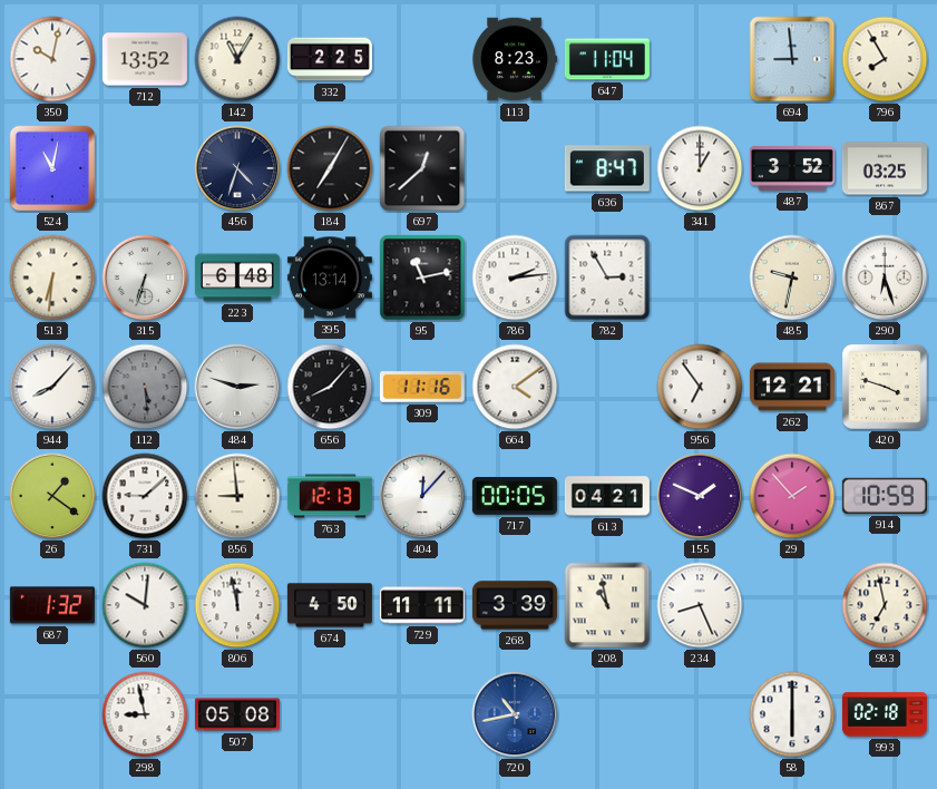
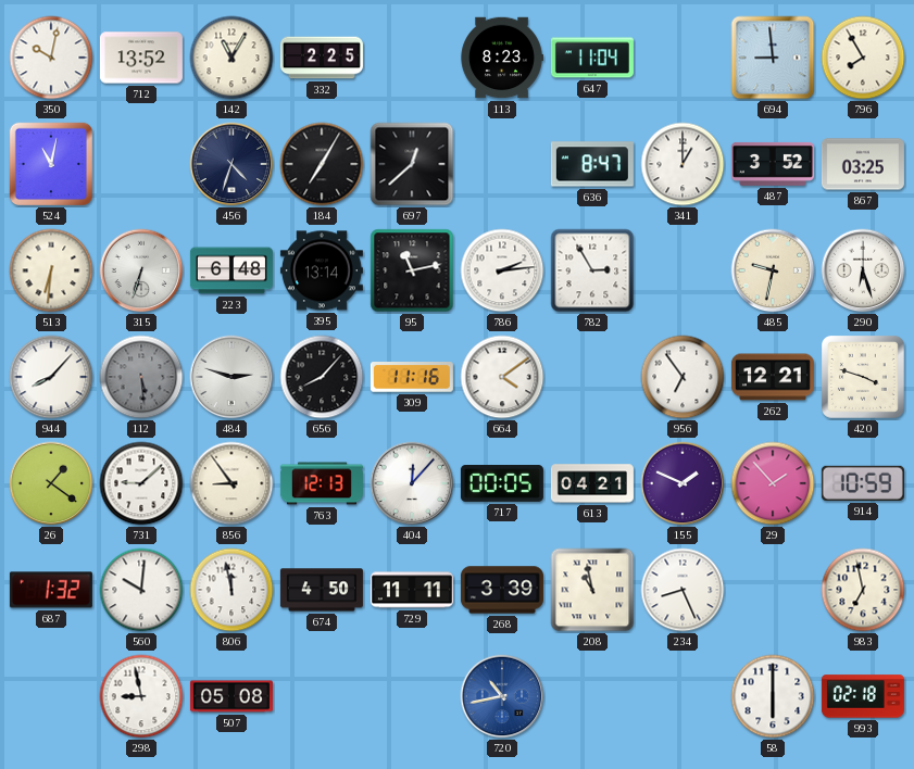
856: 8:59 -> 8:54 (231, 483)
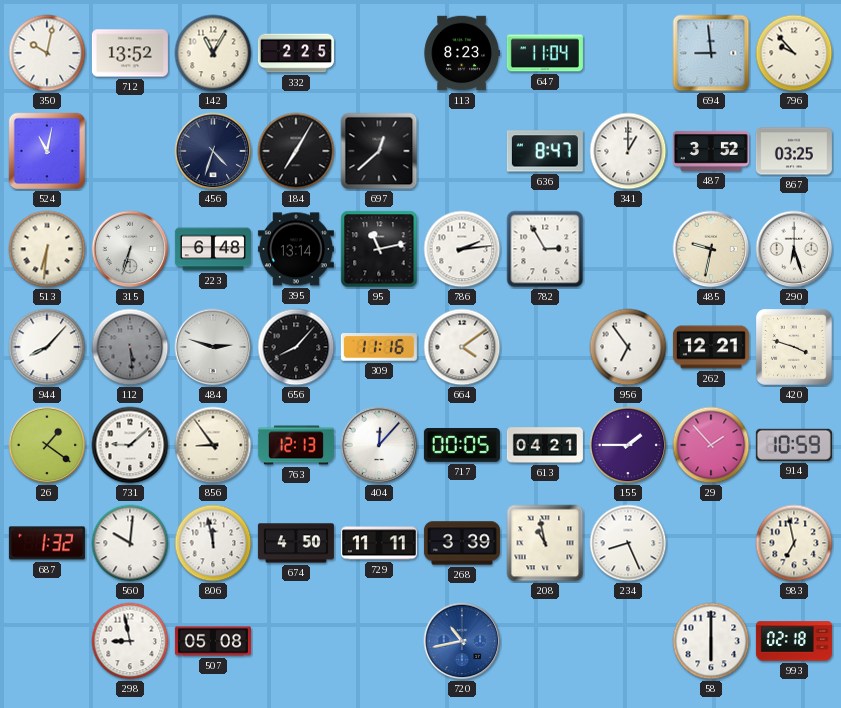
796: 7:55 -> 9:53 (794, 53)
155: 1:49 -> 1:45 (628, 445)
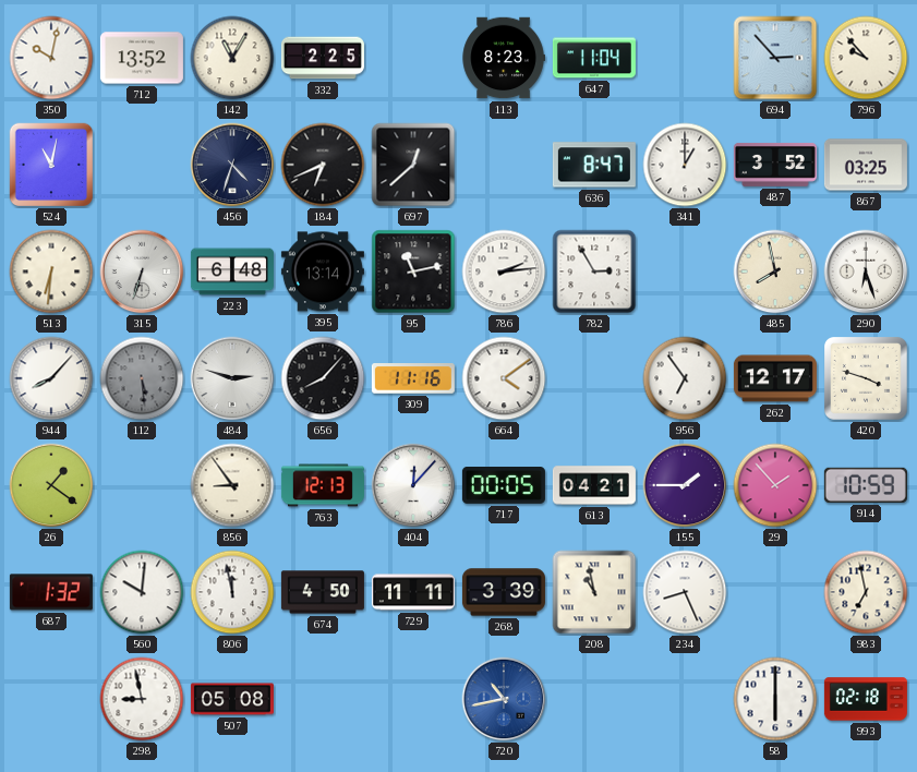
694: 8:59 -> 2:53 (775, 58)
184: 7:05 -> 6:41 (323, 165)
485: 9:32 -> 7:58 (775, 272)
262: 12:21 -> 12:17 (775, 378)
731: 9:08 -> none (130, 445)
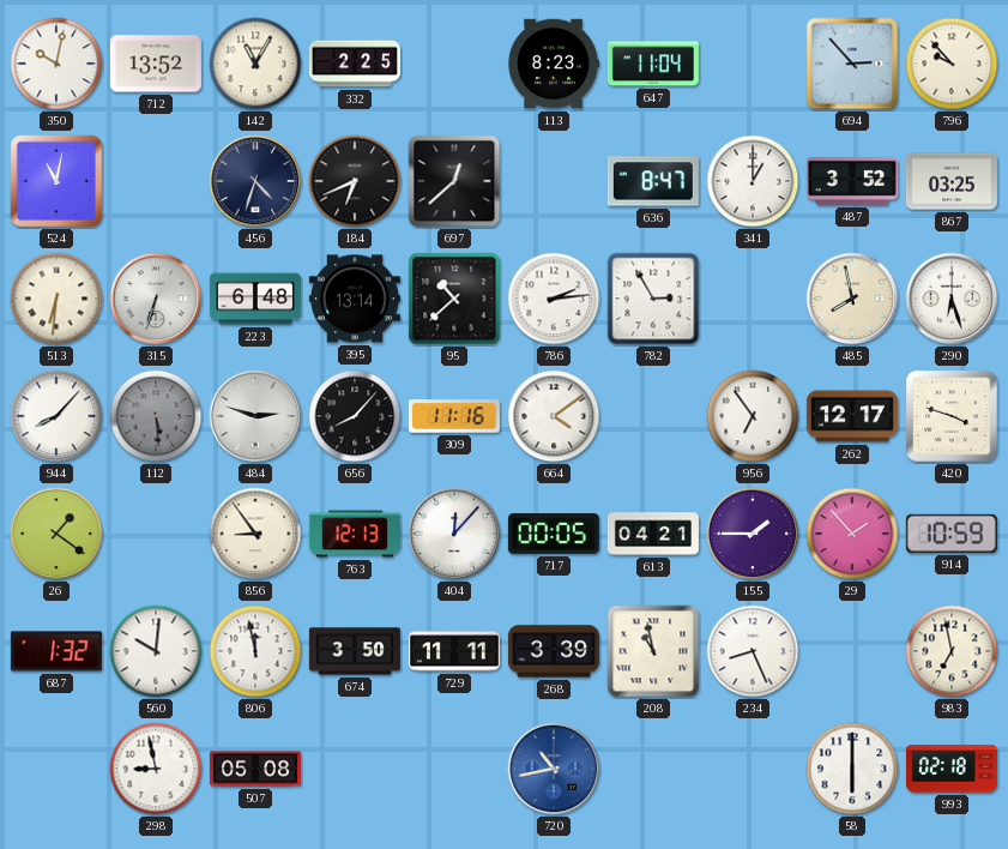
95: 11:13 -> 10:38 (454, 299)
674: 4:50 -> 3:50 (355, 651)
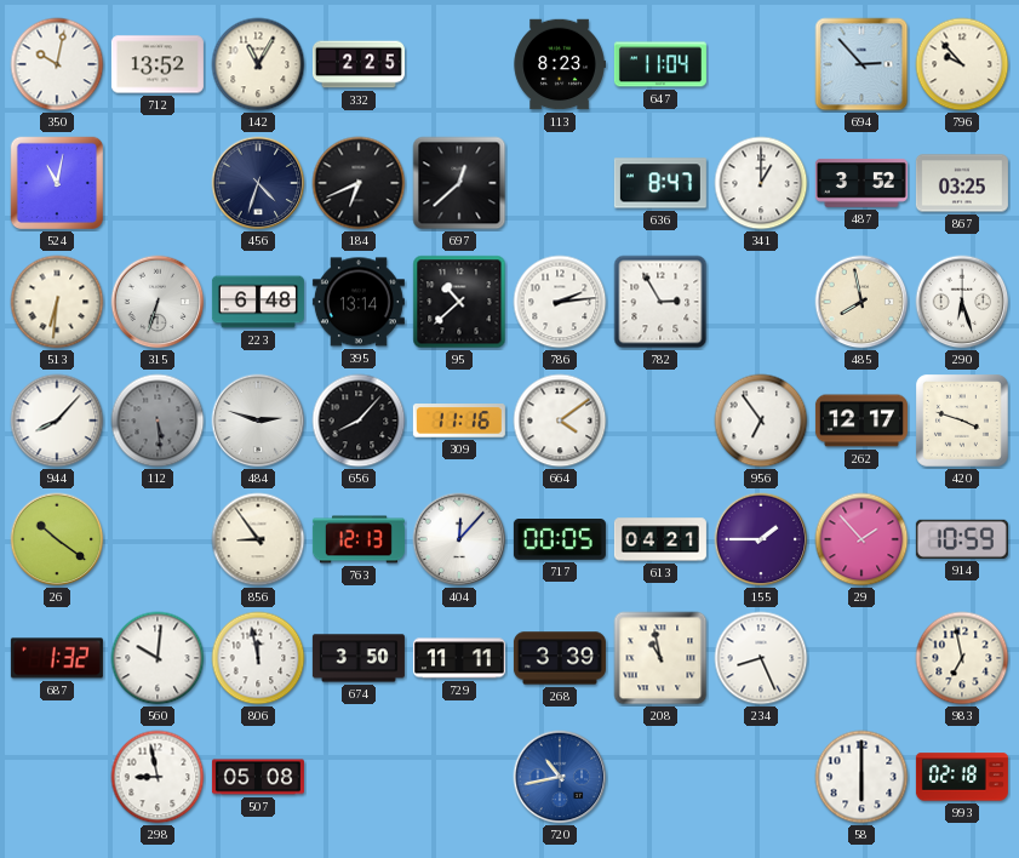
26: 1:21 -> 10:21 (57, 539)
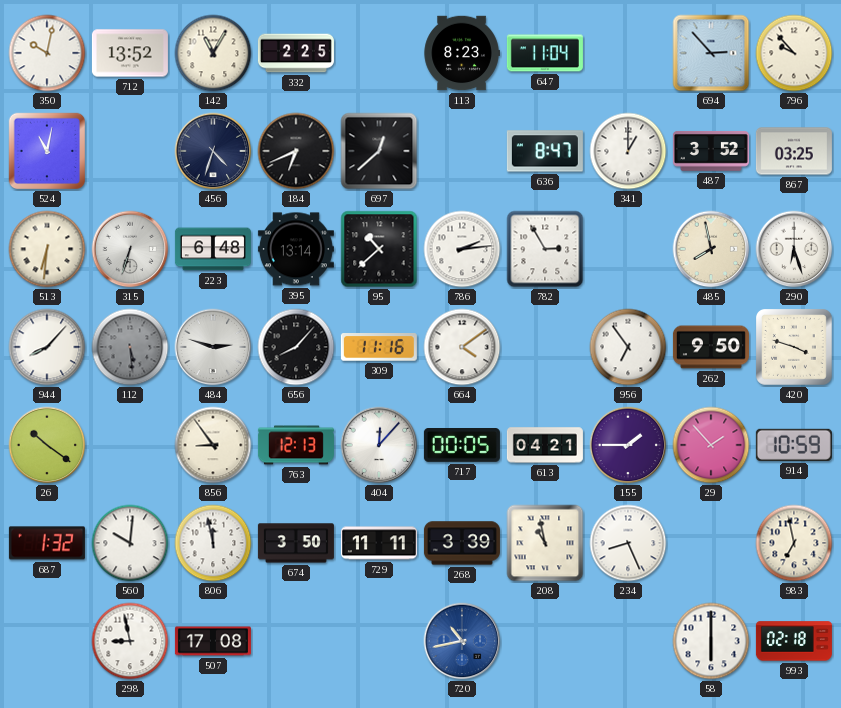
262: 12:17 -> 9:50 (711, 347)
507: 05:08 -> 17:08 (213, 641)
